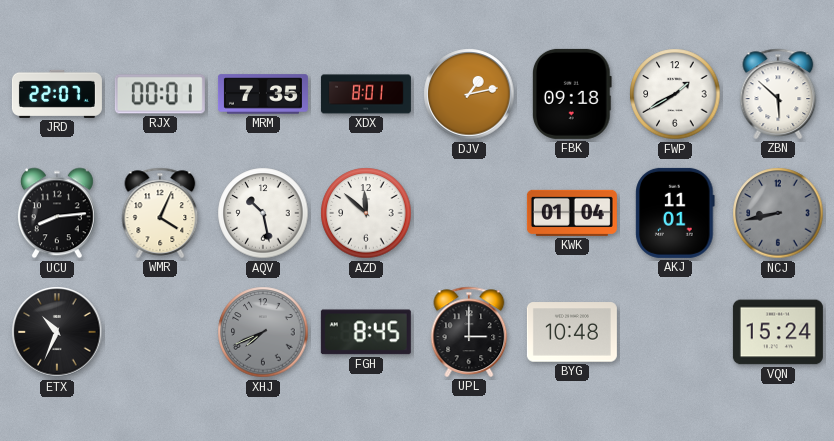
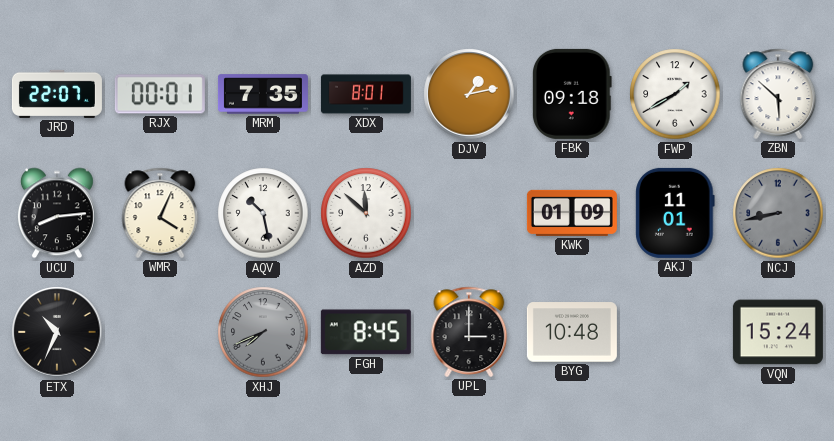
KWK: 01:04 -> 01:09 (572, 213)
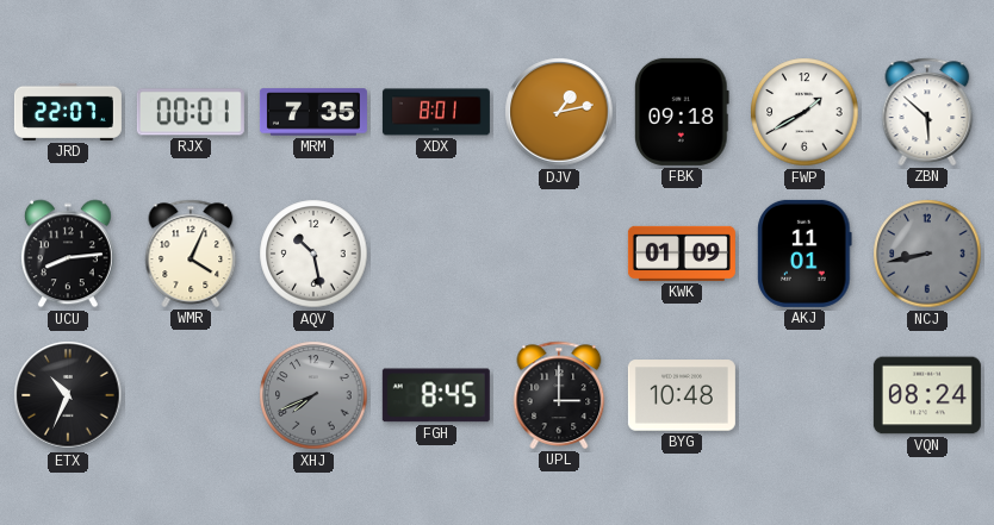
AZD: 11:52 -> none (366, 213)
VQN: 15:24 -> 08:24 (927, 395)
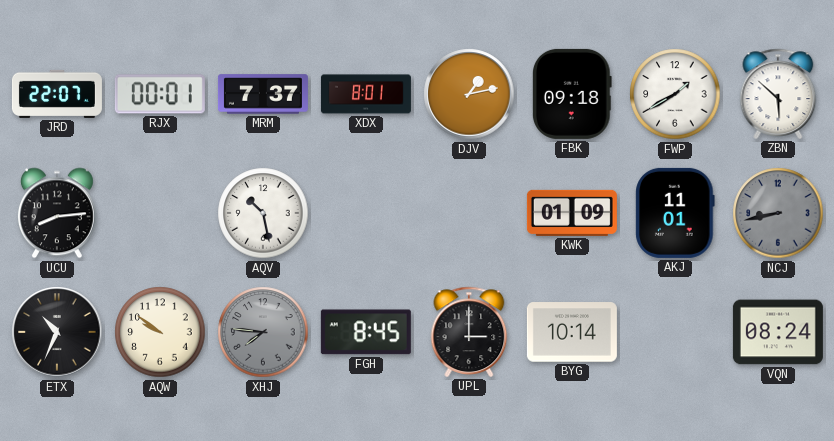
MRM: 7:35 -> 7:37 (263, 94)
WMR: 4:04 -> none (191, 254)
AQW: none -> 9:51 (160, 332)
XHJ: 7:41 -> 7:46 (263, 332)
BYG: 10:48 -> 10:14 (572, 332)
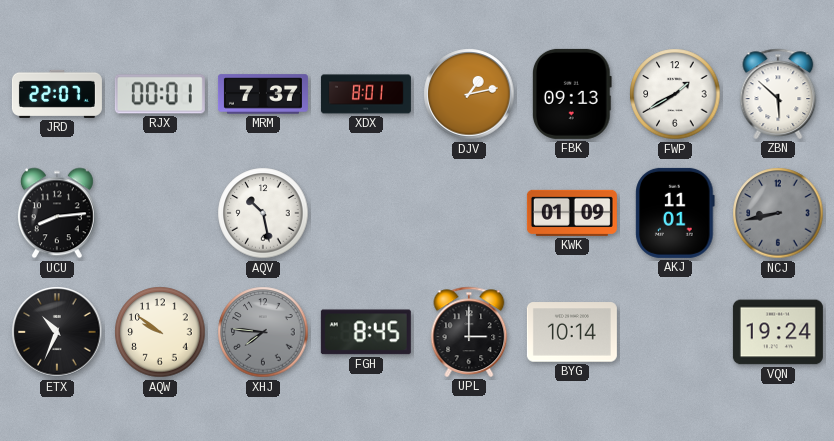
FBK: 09:18 -> 09:13 (572, 94)
VQN: 08:24 -> 19:24 (778, 332)
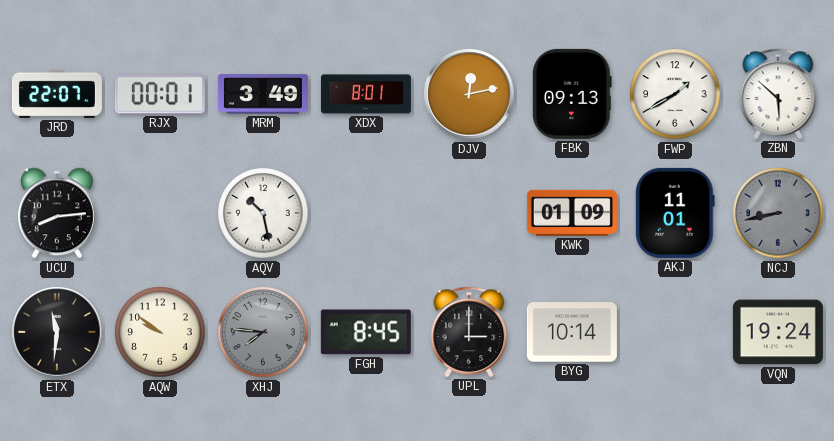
MRM: 7:37 -> 3:49 (263, 94)
DJV: 1:13 -> 12:13 (469, 94)
ETX: 10:34 -> 11:31 (57, 332)
